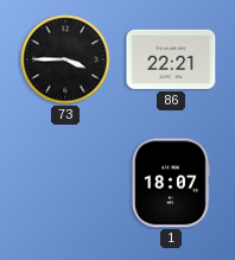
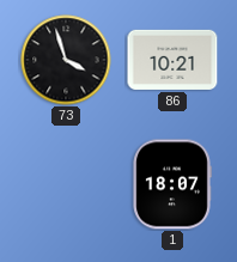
73: 3:45 -> 3:57 (66, 60)
86: 22:21 -> 10:21 (172, 60)
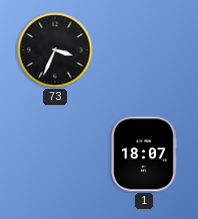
73: 3:57 -> 3:34 (55, 50)
86: 10:21 -> none (172, 60)
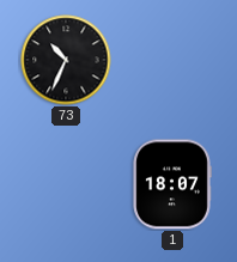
73: 3:34 -> 10:34 (66, 60)
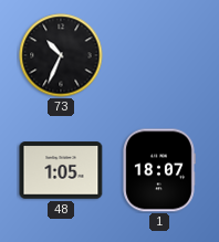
48: none -> 1:05 (61, 170)
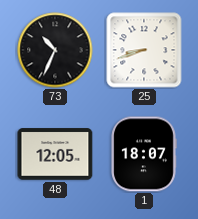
25: none -> 8:42 (144, 50)
48: 1:05 -> 12:05 (55, 154)
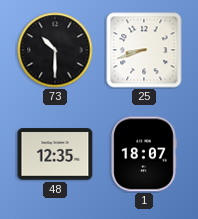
73: 10:34 -> 10:30 (55, 50)
48: 12:05 -> 12:35 (55, 154)
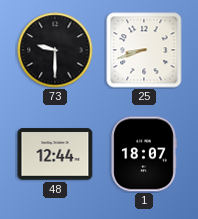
73: 10:30 -> 9:30 (55, 50)
48: 12:35 -> 12:44 (55, 154)
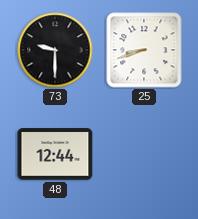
1: 18:07 -> none (144, 154)
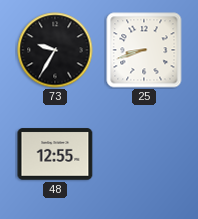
73: 9:30 -> 9:35 (55, 50)
48: 12:44 -> 12:55 (55, 154)
